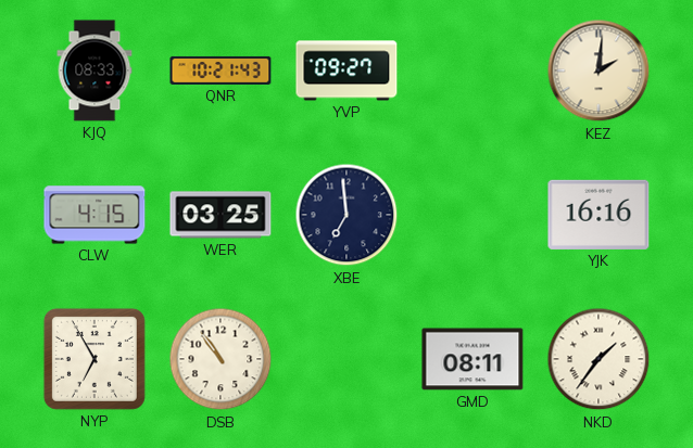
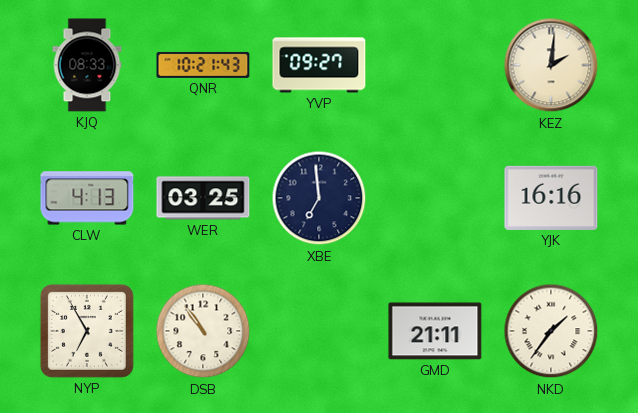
CLW: 4:15 -> 4:13 (87, 198)
GMD: 08:11 -> 21:11 (435, 331)
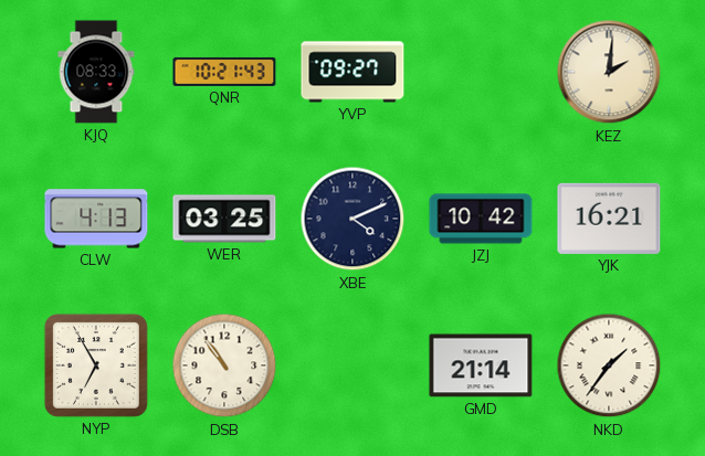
XBE: 6:59 -> 4:11 (352, 219)
JZJ: none -> 10:42 (481, 219)
YJK: 16:16 -> 16:21 (609, 219)
GMD: 21:11 -> 21:14 (481, 365)
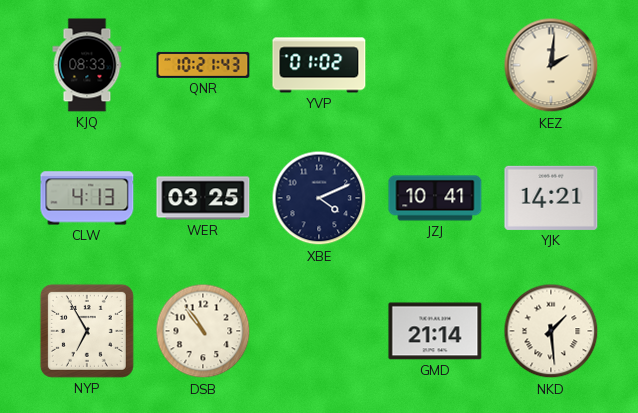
YVP: 09:27 -> 01:02 (319, 65)
JZJ: 10:42 -> 10:41 (435, 198)
YJK: 16:21 -> 14:21 (551, 198)
NKD: 1:36 -> 1:29 (551, 331)
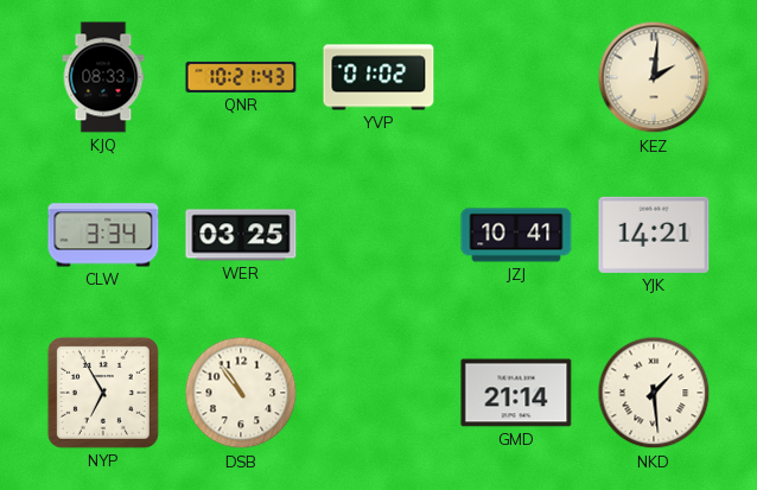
CLW: 4:13 -> 3:34 (103, 235)
XBE: 4:11 -> none (319, 198)
